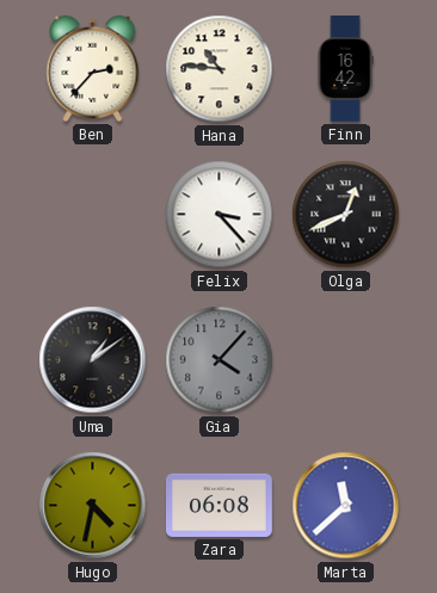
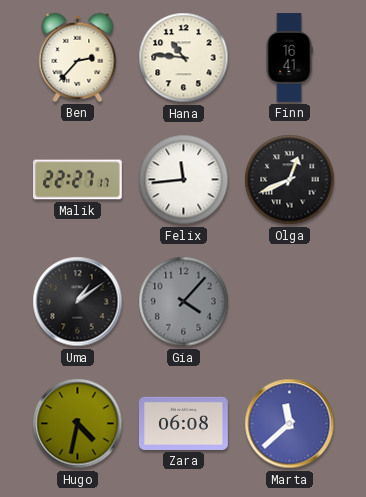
Finn: 16:42 -> 16:41 (289, 58)
Malik: none -> 22:27 (78, 180)
Felix: 3:23 -> 11:44 (184, 180)
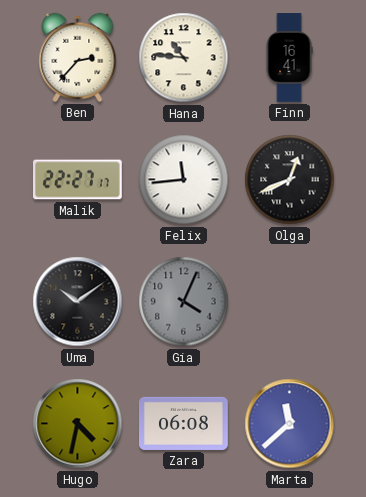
Uma: 1:09 -> 10:09 (78, 302)
Gia: 4:07 -> 4:04 (184, 302)
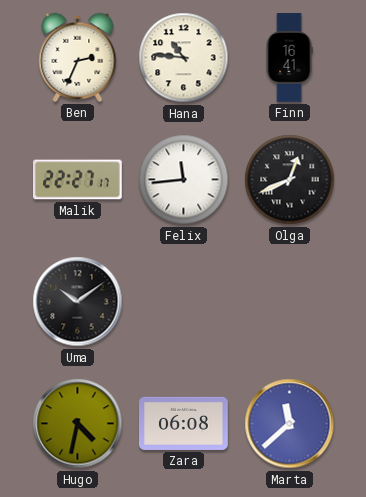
Ben: 2:37 -> 2:34 (78, 57)
Gia: 4:04 -> none (184, 302)
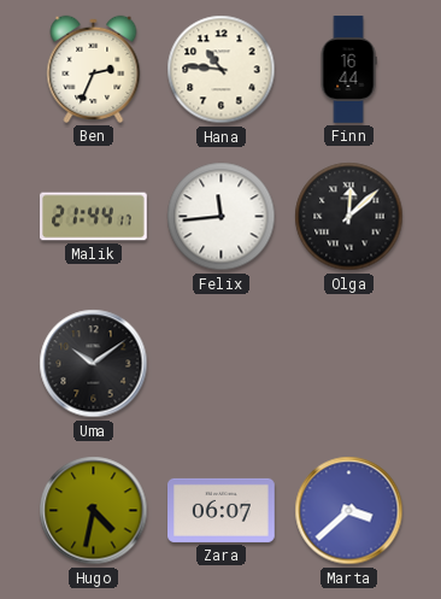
Finn: 16:41 -> 16:44 (348, 70)
Malik: 22:27 -> 21:44 (94, 217)
Olga: 12:41 -> 12:08 (349, 217)
Zara: 06:08 -> 06:07 (222, 510)
Marta: 11:38 -> 3:38 (349, 511)
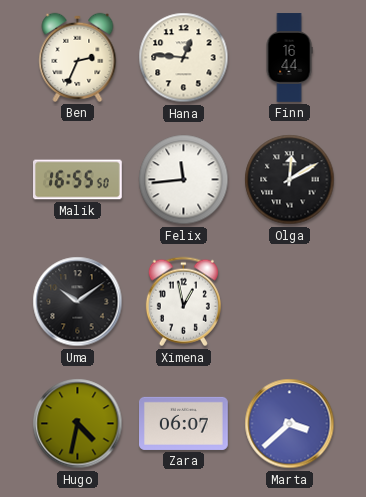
Hana: 10:46 -> 12:46 (184, 58)
Malik: 21:44 -> 16:55 (78, 180)
Olga: 12:08 -> 12:10 (290, 180)
Ximena: none -> 12:58 (183, 302)
